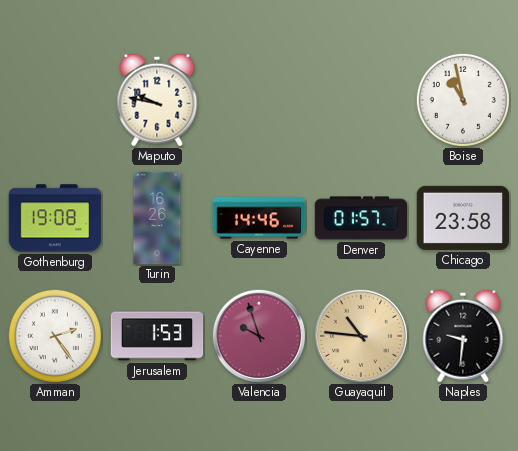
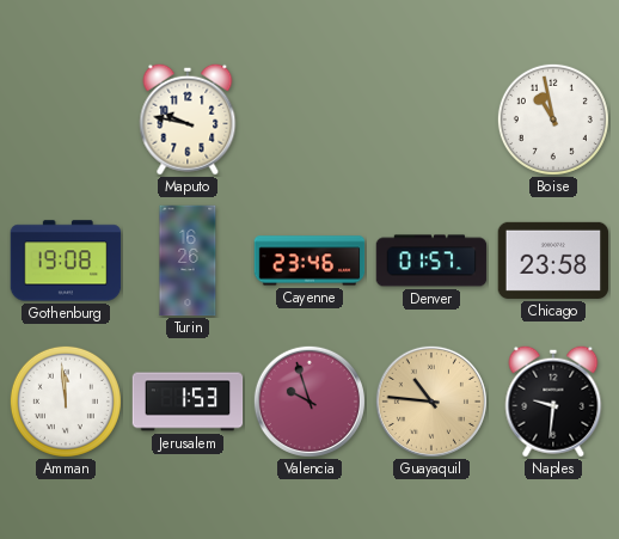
Cayenne: 14:46 -> 23:46 (309, 261)
Amman: 2:24 -> 11:59 (66, 402)
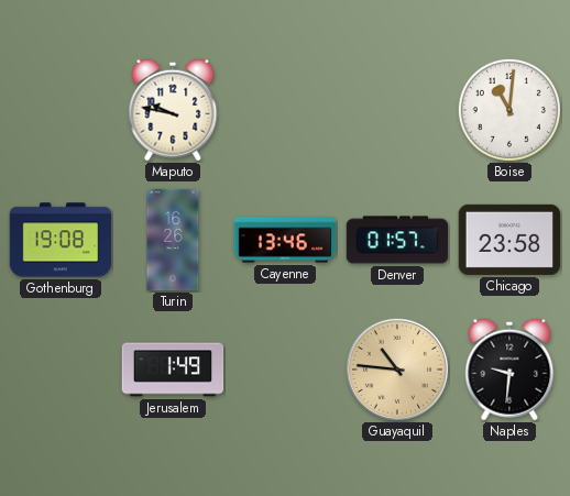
Boise: 10:58 -> 11:01 (509, 110)
Cayenne: 23:46 -> 13:46 (285, 240)
Amman: 11:59 -> none (66, 402)
Jerusalem: 1:53 -> 1:49 (173, 370)
Valencia: 9:57 -> none (309, 402)
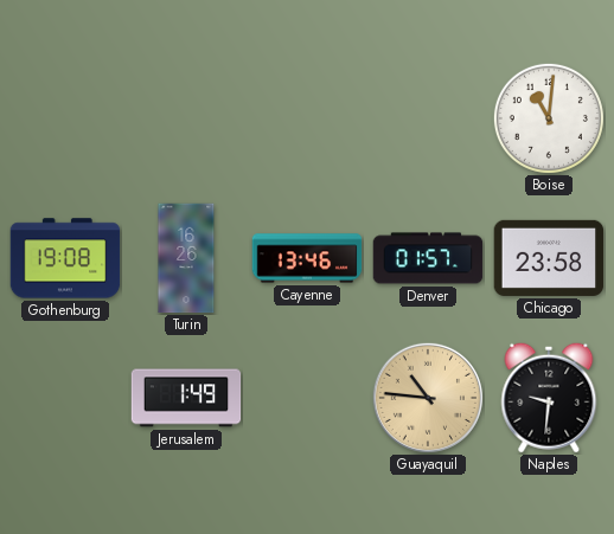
Maputo: 9:47 -> none (173, 110)
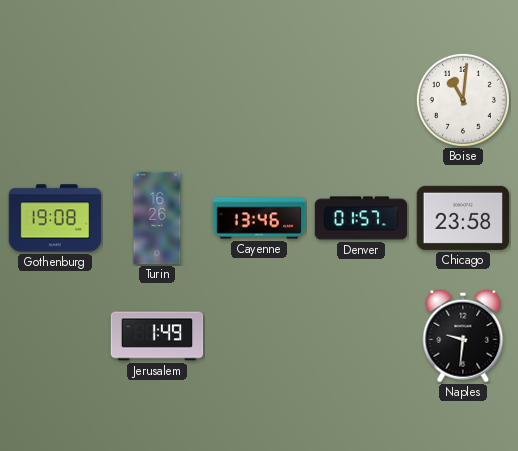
Guayaquil: 10:46 -> none (428, 398)
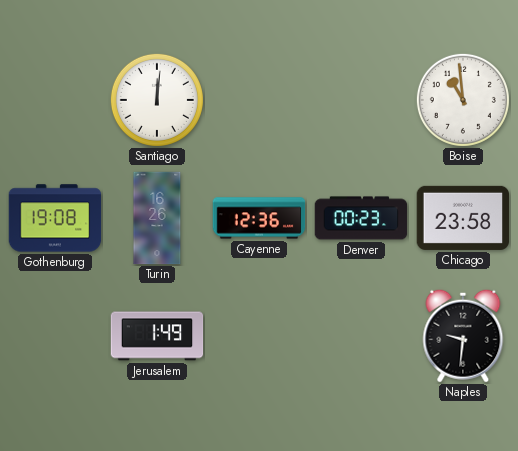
Santiago: none -> 12:01 (157, 100)
Boise: 11:01 -> 10:59 (463, 100)
Cayenne: 13:46 -> 12:36 (259, 218)
Denver: 01:57 -> 00:23 (361, 218)
